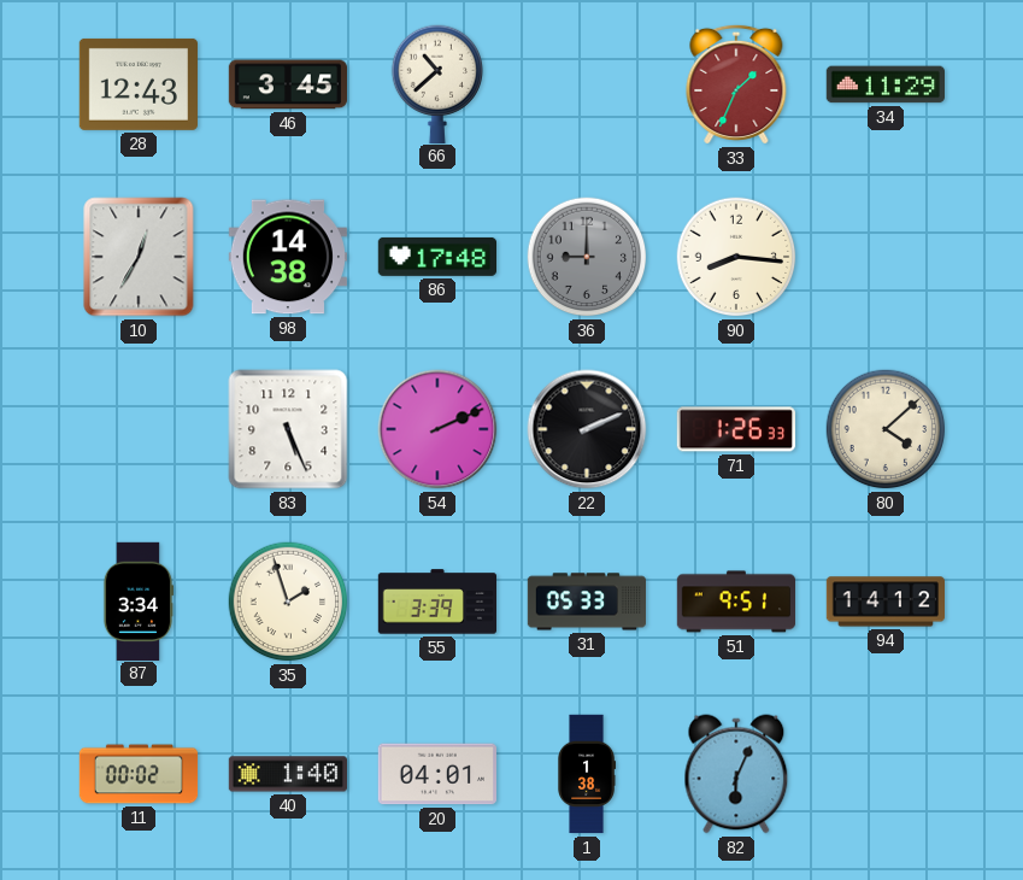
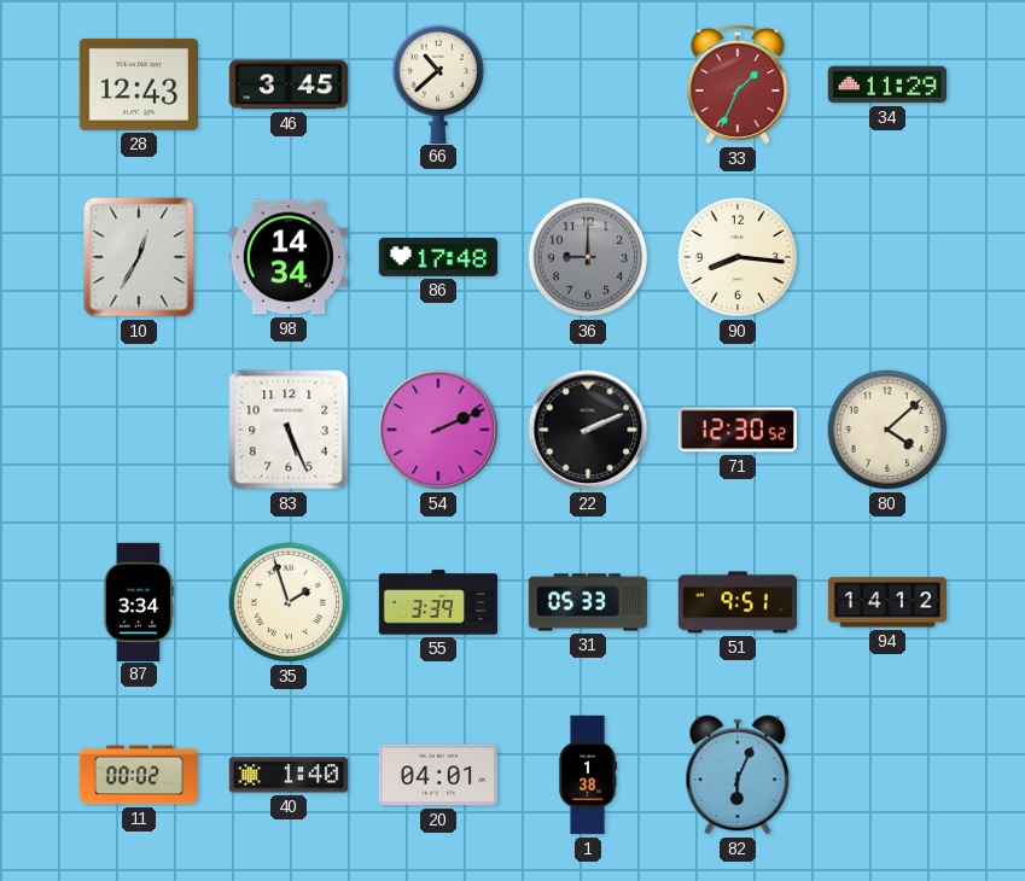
98: 14:38 -> 14:34 (287, 257)
71: 1:26 -> 12:30 (738, 430)
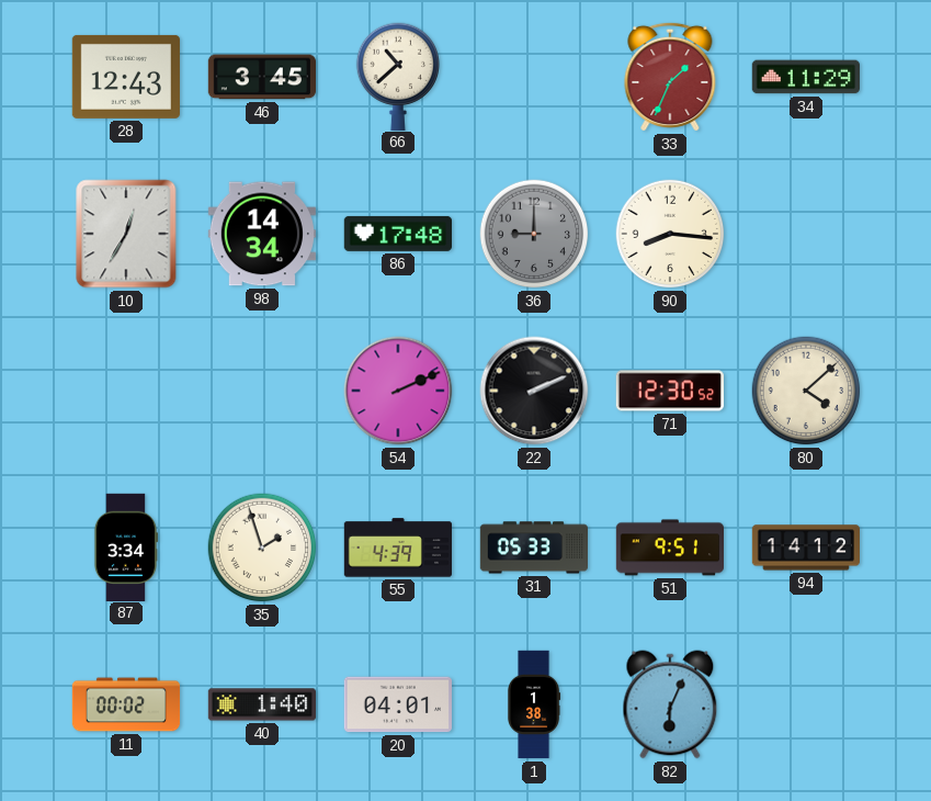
83: 5:26 -> none (289, 430)
55: 3:39 -> 4:39 (398, 548)
